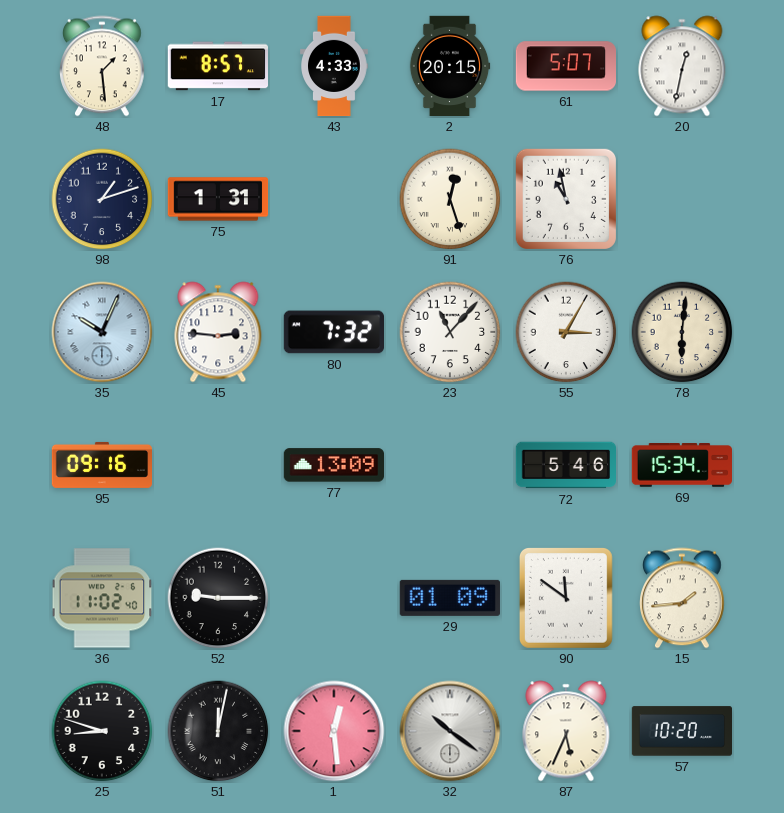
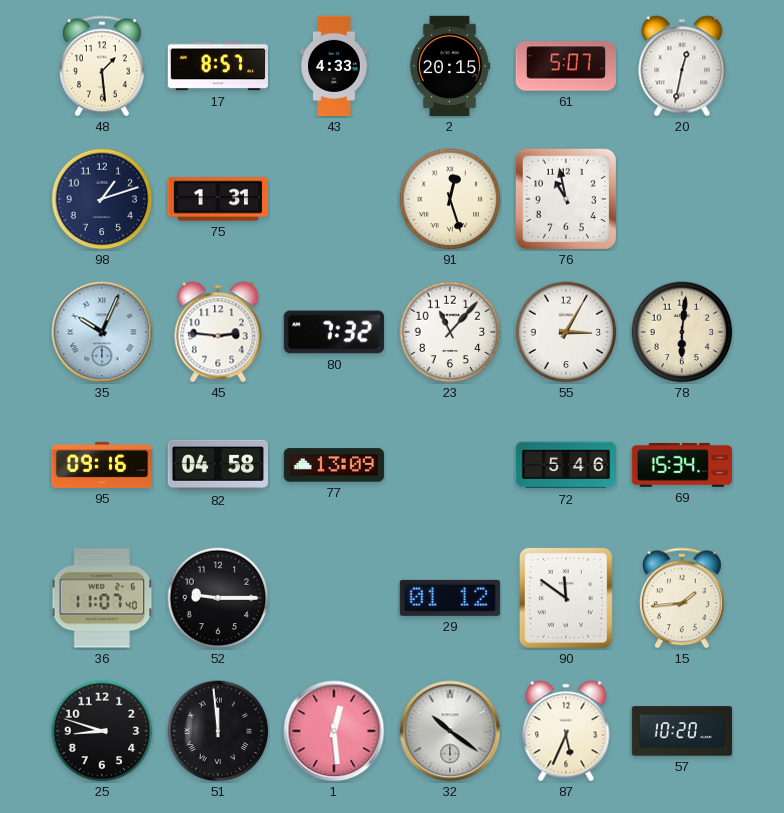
82: none -> 04:58 (217, 465)
36: 11:02 -> 11:07 (102, 598)
29: 01:09 -> 01:12 (450, 598)
51: 12:02 -> 11:59 (218, 731)
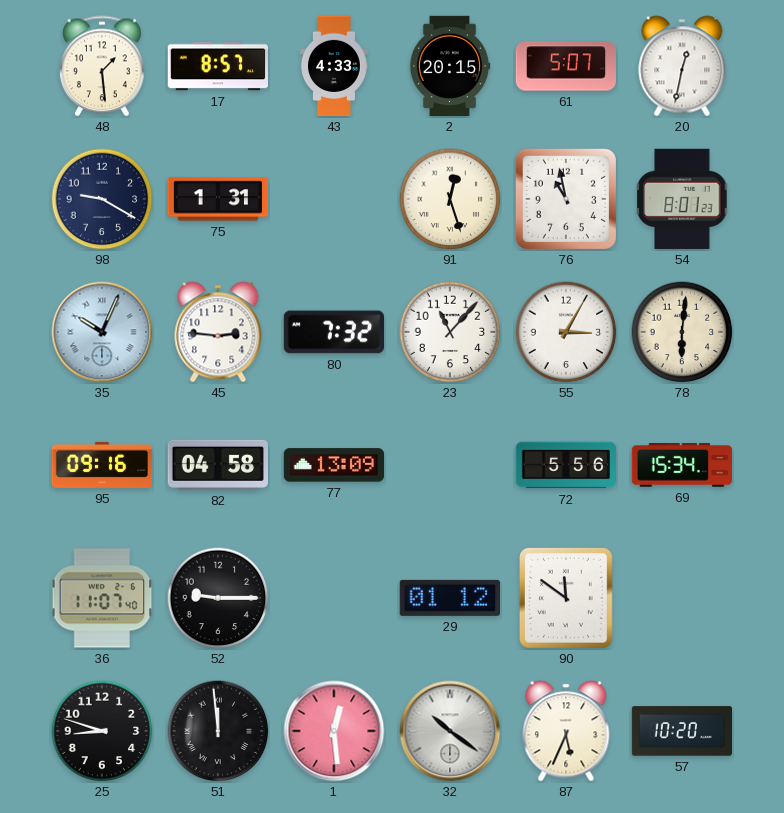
98: 1:12 -> 9:20 (102, 199)
54: none -> 8:01 (682, 199)
72: 5:46 -> 5:56 (565, 465)
15: 1:44 -> none (683, 598)
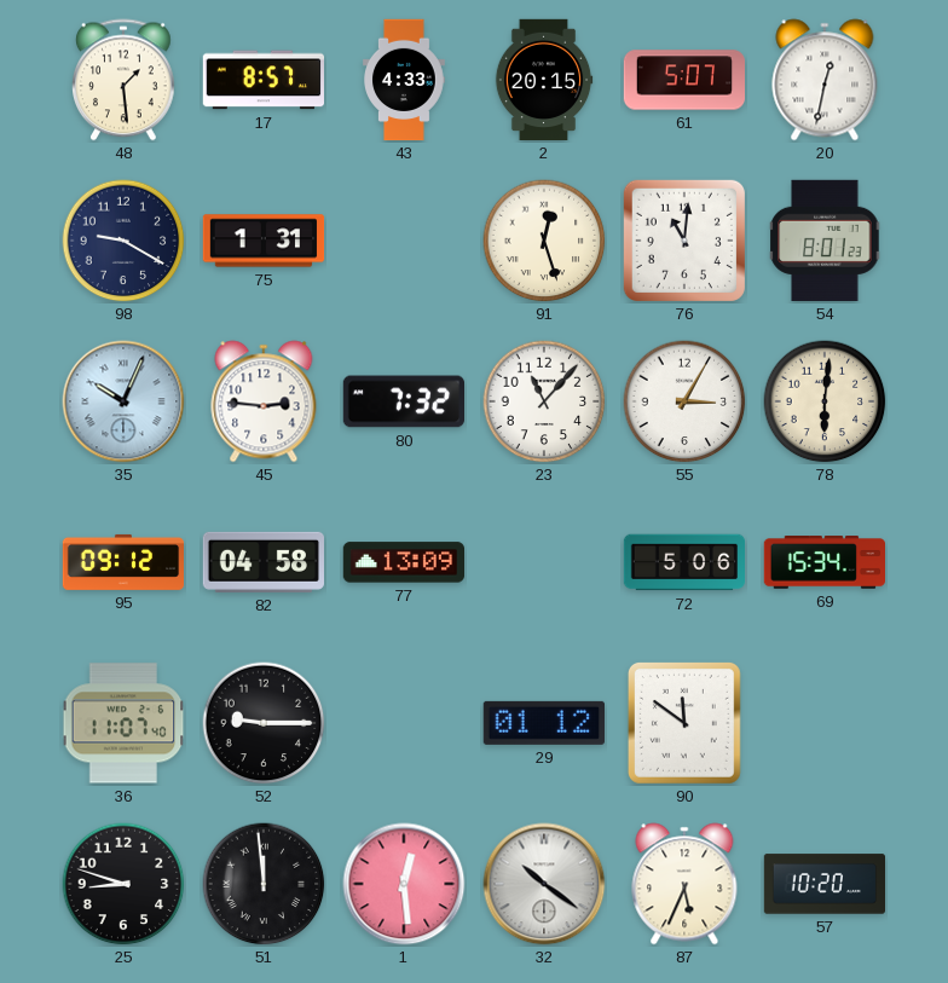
76: 10:58 -> 11:01 (684, 241)
95: 09:16 -> 09:12 (123, 562)
72: 5:56 -> 5:06 (683, 562)
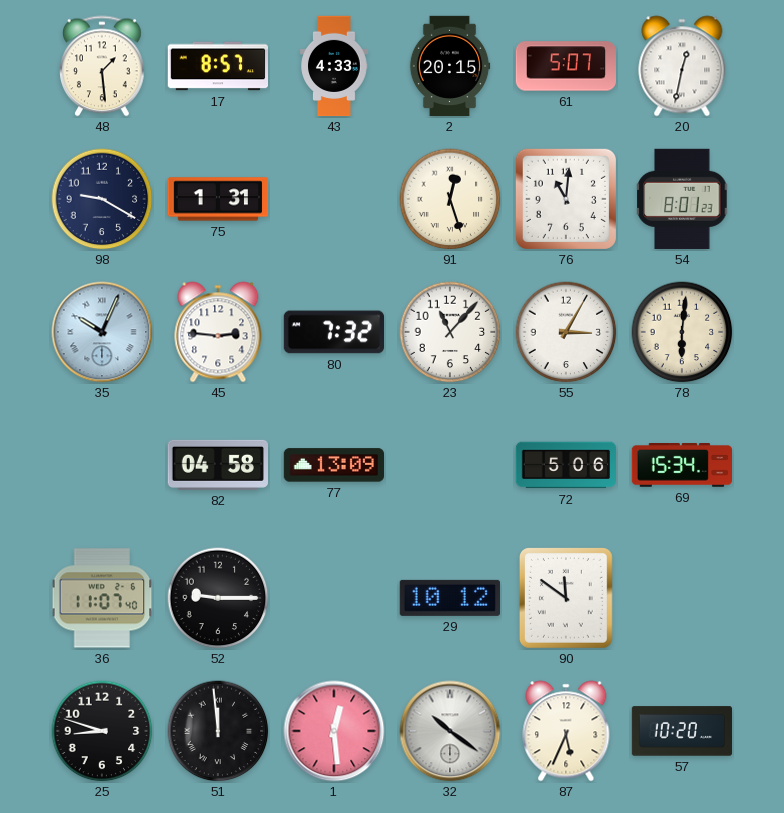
95: 09:12 -> none (123, 562)
29: 01:12 -> 10:12 (450, 598)
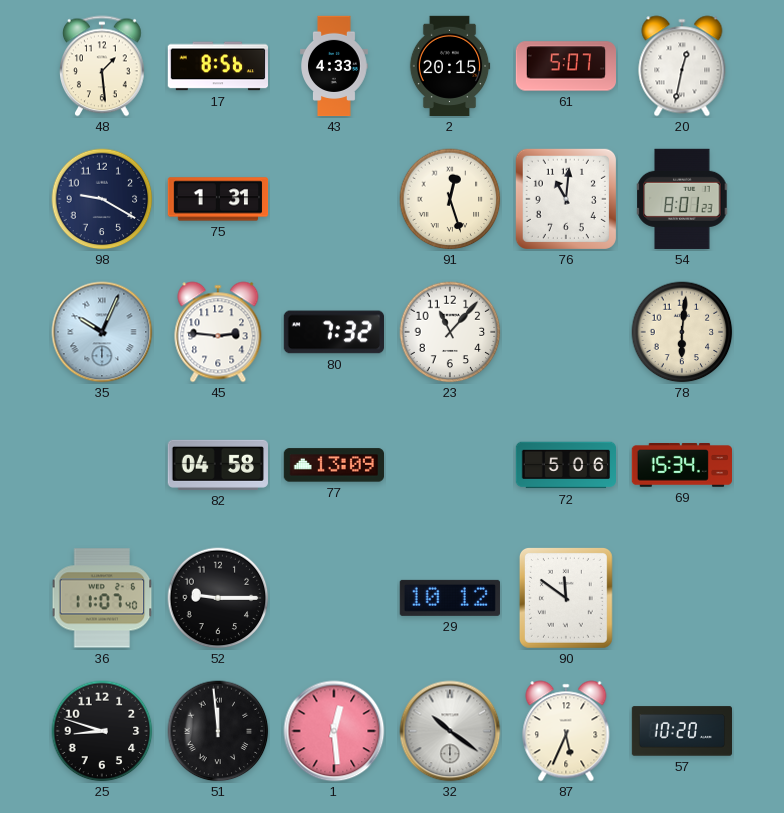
17: 8:57 -> 8:56 (217, 66)
55: 3:05 -> none (566, 332)
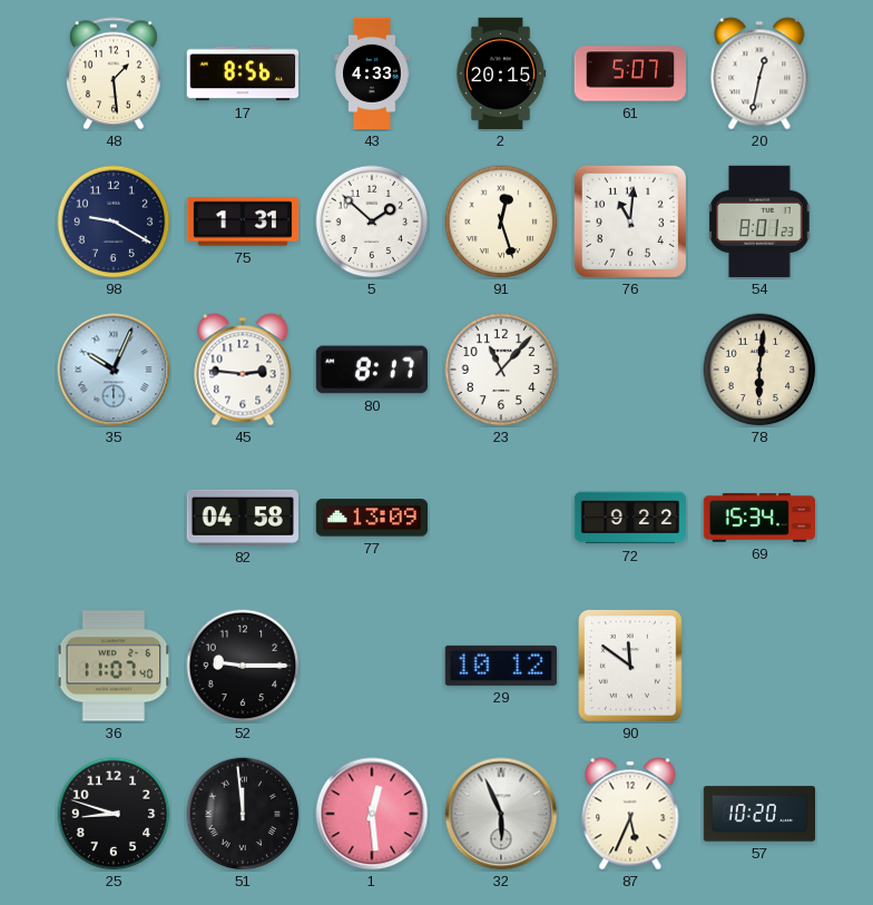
5: none -> 1:52 (372, 222)
80: 7:32 -> 8:17 (371, 370)
72: 5:06 -> 9:22 (629, 518)
32: 10:21 -> 5:56 (501, 814)
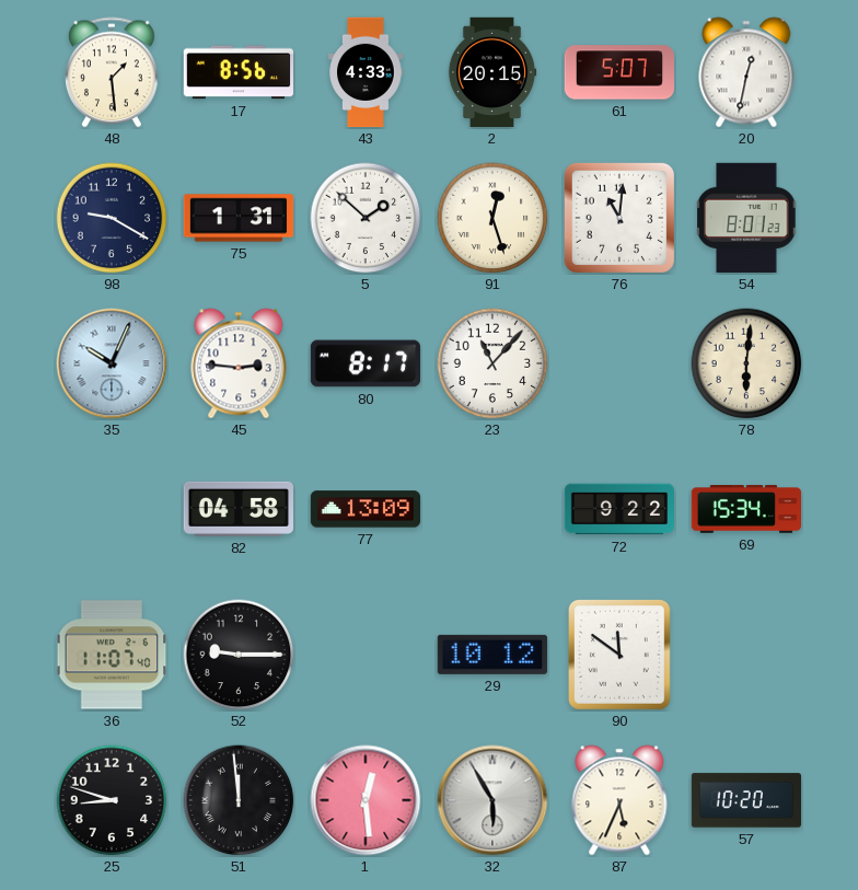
32: 5:56 -> 5:55 (492, 800)
